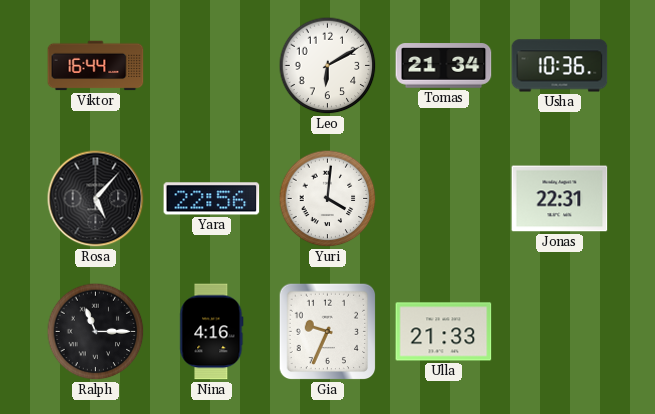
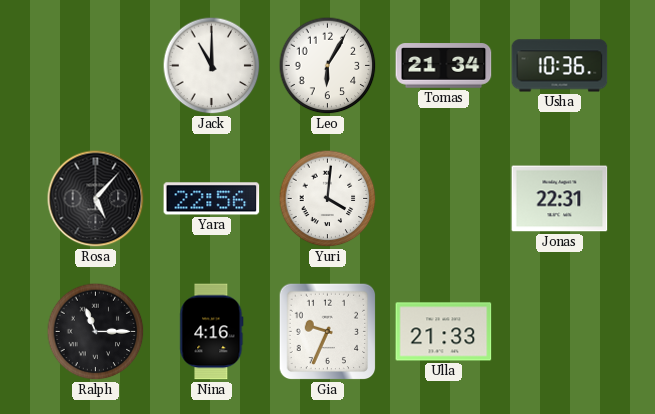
Viktor: 16:44 -> none (96, 66)
Jack: none -> 11:00 (212, 66)
Leo: 6:10 -> 6:05 (328, 66)
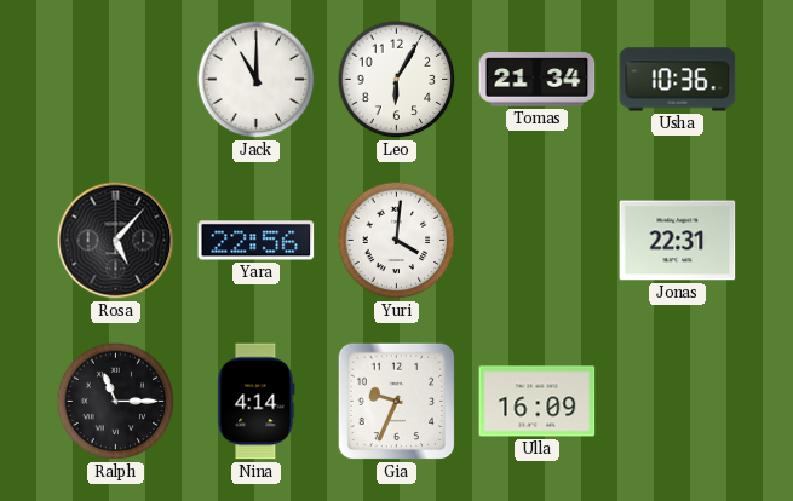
Nina: 4:16 -> 4:14 (257, 402)
Ulla: 21:33 -> 16:09 (538, 402)
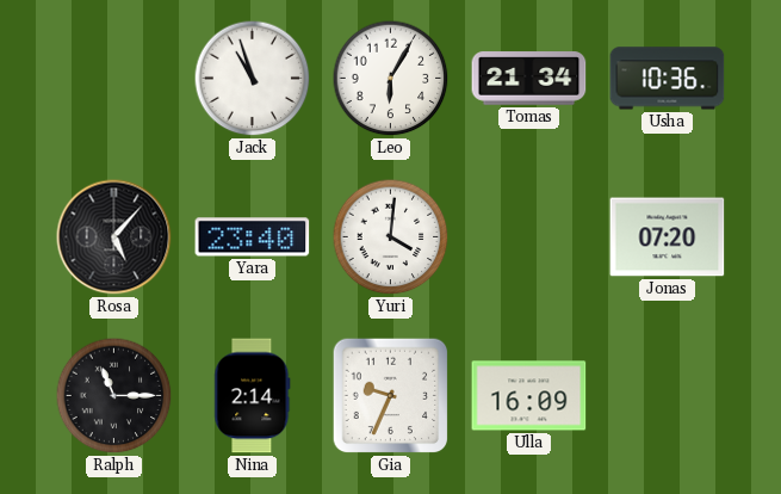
Jack: 11:00 -> 10:57 (253, 79)
Yara: 22:56 -> 23:40 (253, 237)
Jonas: 22:31 -> 07:20 (668, 237)
Nina: 4:14 -> 2:14 (253, 396)
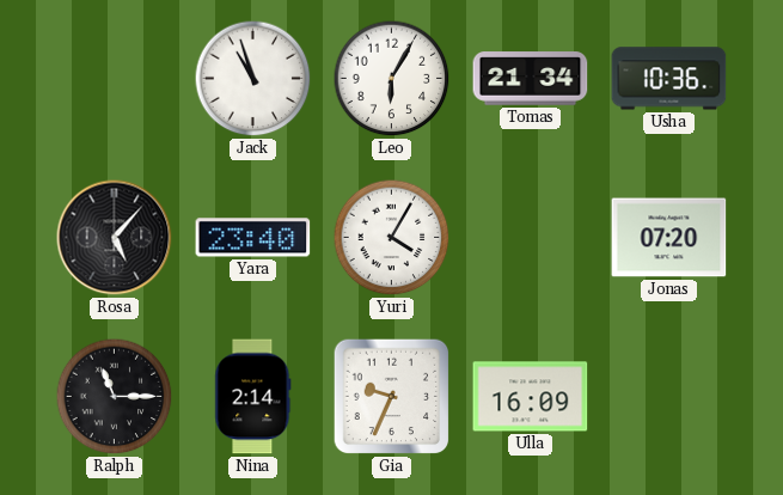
Yuri: 4:01 -> 4:05 (392, 238)
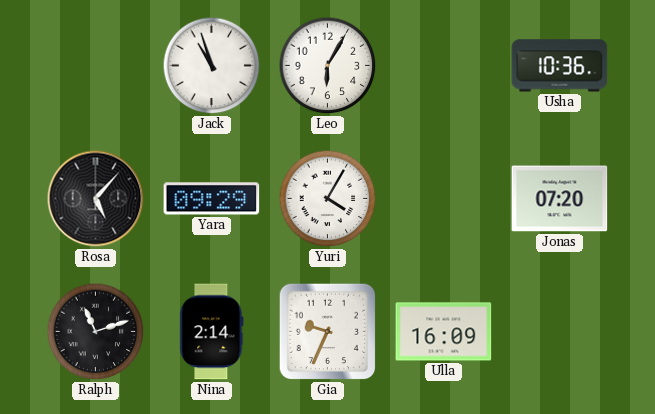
Tomas: 21:34 -> none (531, 79)
Yara: 23:40 -> 09:29 (212, 199)
Ralph: 11:15 -> 11:12 (96, 332)
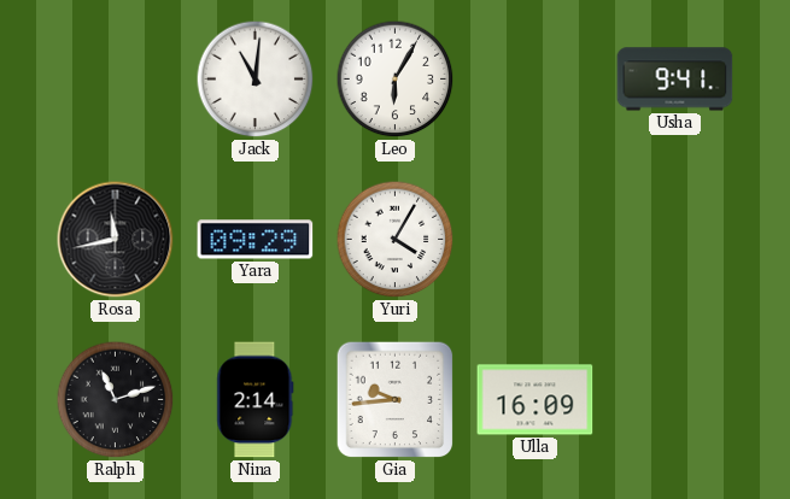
Jack: 10:57 -> 11:01 (256, 80)
Usha: 10:36 -> 9:41 (675, 80)
Rosa: 5:07 -> 11:43 (116, 240)
Jonas: 07:20 -> none (560, 199)
Gia: 9:34 -> 9:44 (396, 400)
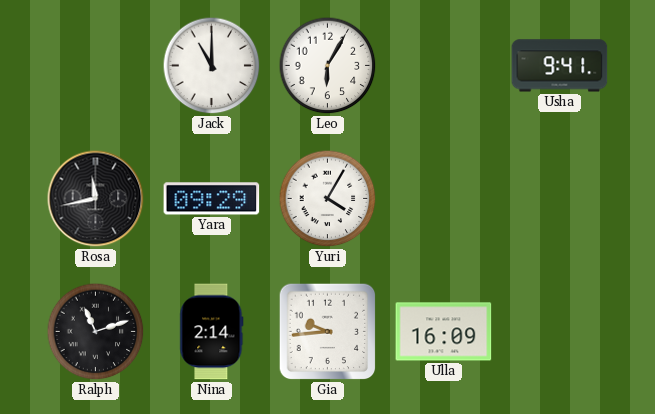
Jack: 11:01 -> 11:00 (212, 66)
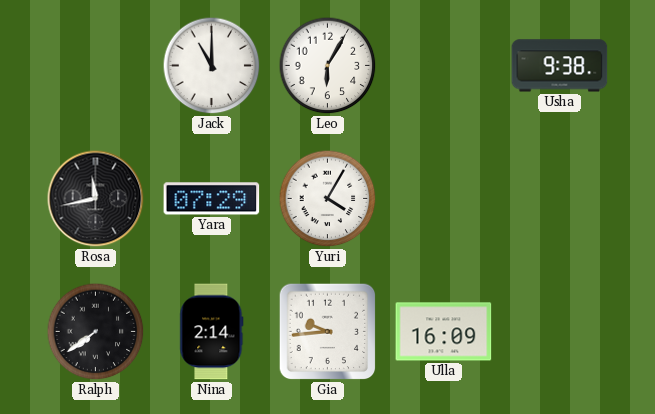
Usha: 9:41 -> 9:38 (560, 66)
Yara: 09:29 -> 07:29 (212, 199)
Ralph: 11:12 -> 7:39 (96, 332)
